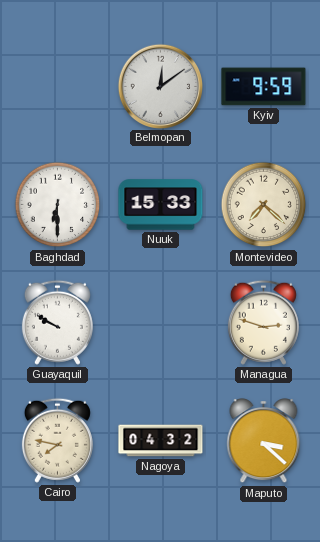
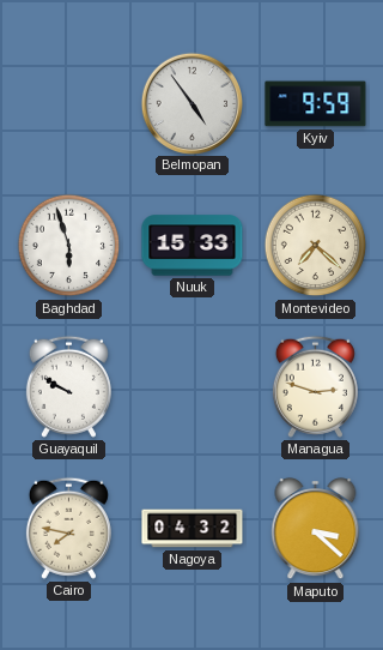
Belmopan: 12:09 -> 4:54 (191, 103)
Baghdad: 6:30 -> 5:57 (69, 246)
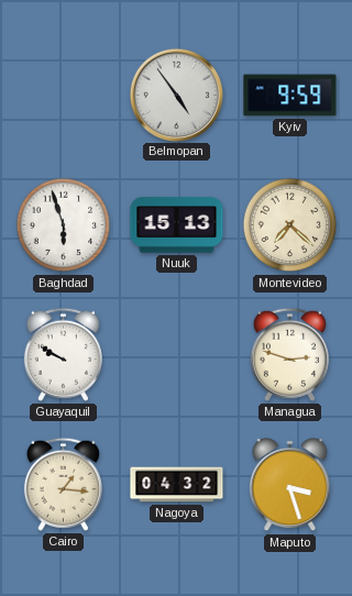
Nuuk: 15:33 -> 15:13 (177, 225)
Cairo: 7:47 -> 1:16 (63, 484)
Maputo: 3:22 -> 3:27 (290, 485)
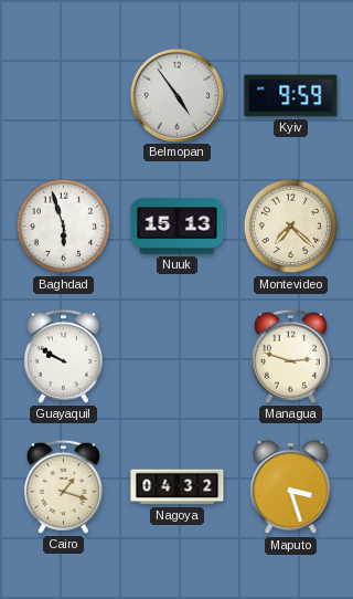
Cairo: 1:16 -> 1:18 (63, 486)
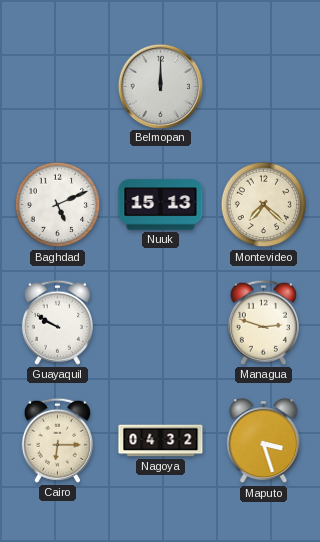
Belmopan: 4:54 -> 12:00 (160, 86)
Kyiv: 9:59 -> none (291, 96)
Baghdad: 5:57 -> 5:11 (58, 205)
Cairo: 1:18 -> 6:15 (57, 440)
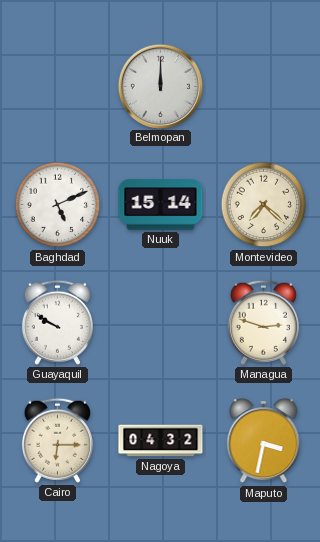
Nuuk: 15:13 -> 15:14 (161, 205)
Maputo: 3:27 -> 3:32 (264, 441)
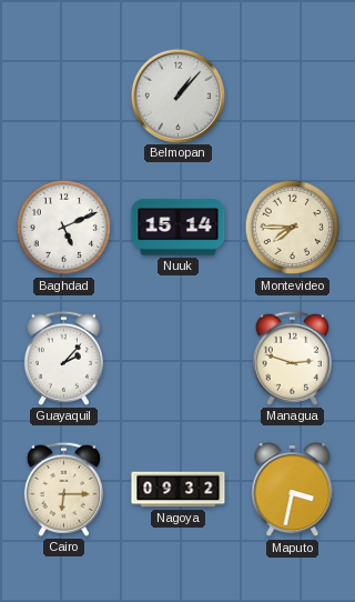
Belmopan: 12:00 -> 1:07 (177, 96)
Montevideo: 7:22 -> 7:45 (293, 228)
Guayaquil: 9:50 -> 2:07 (63, 358)
Nagoya: 04:32 -> 09:32 (179, 490)
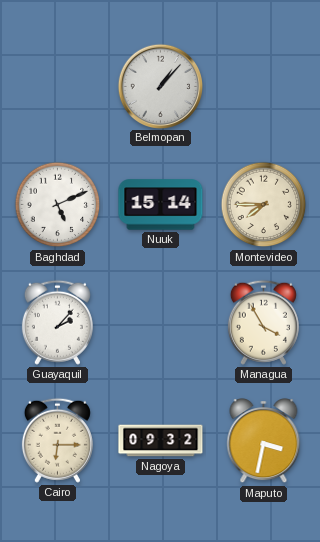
Managua: 2:48 -> 3:55 (263, 322)
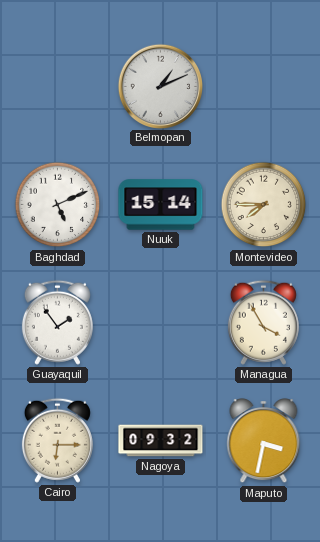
Belmopan: 1:07 -> 1:11 (160, 86)
Guayaquil: 2:07 -> 1:54 (57, 322)
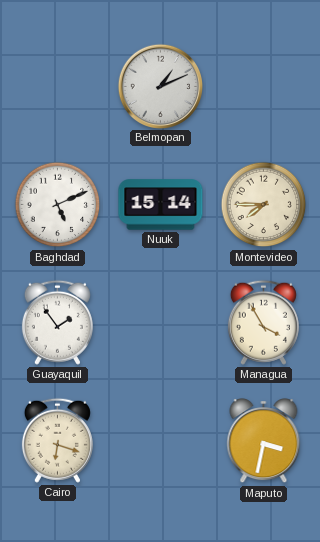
Cairo: 6:15 -> 6:18 (57, 440)
Nagoya: 09:32 -> none (161, 441)
